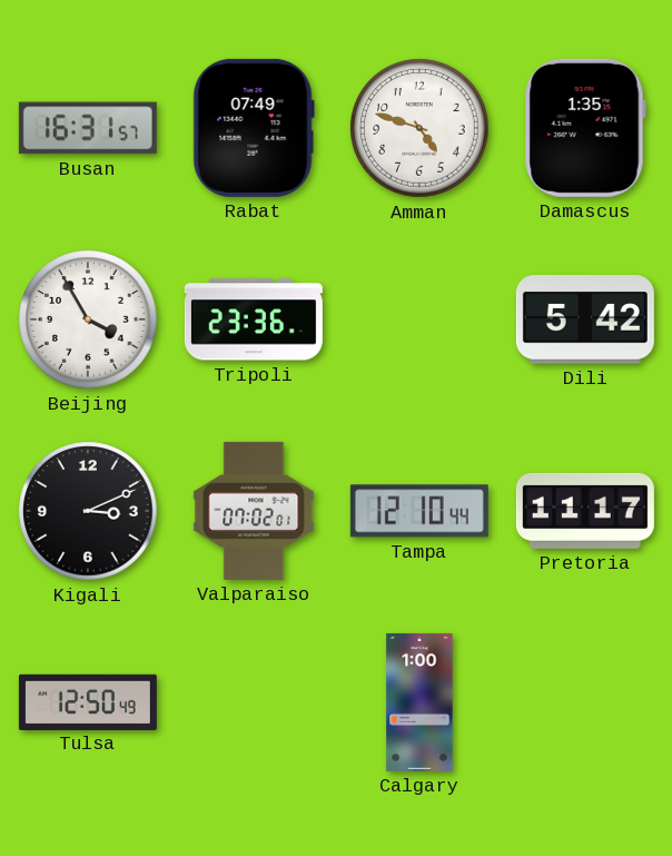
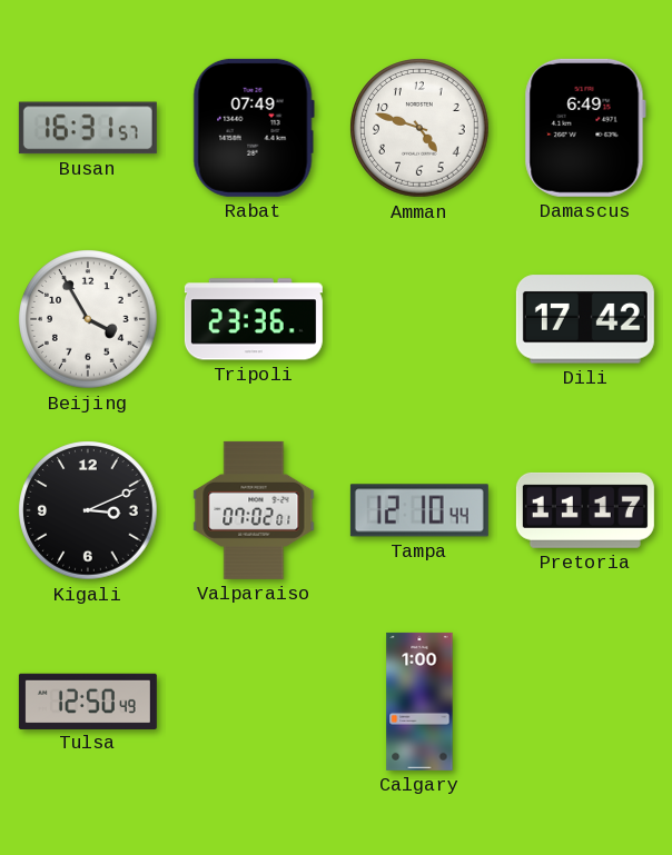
Damascus: 1:35 -> 6:49 (585, 128)
Dili: 5:42 -> 17:42 (585, 319)
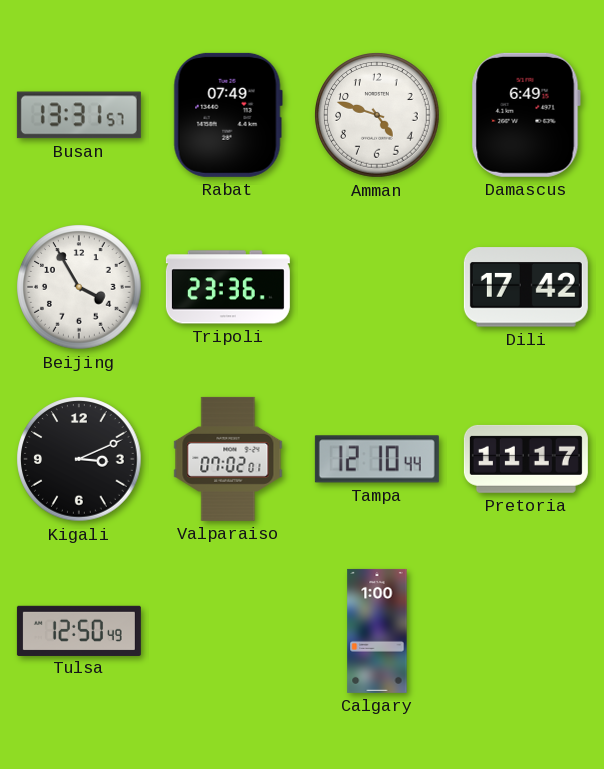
Busan: 16:31 -> 13:31 (79, 115)
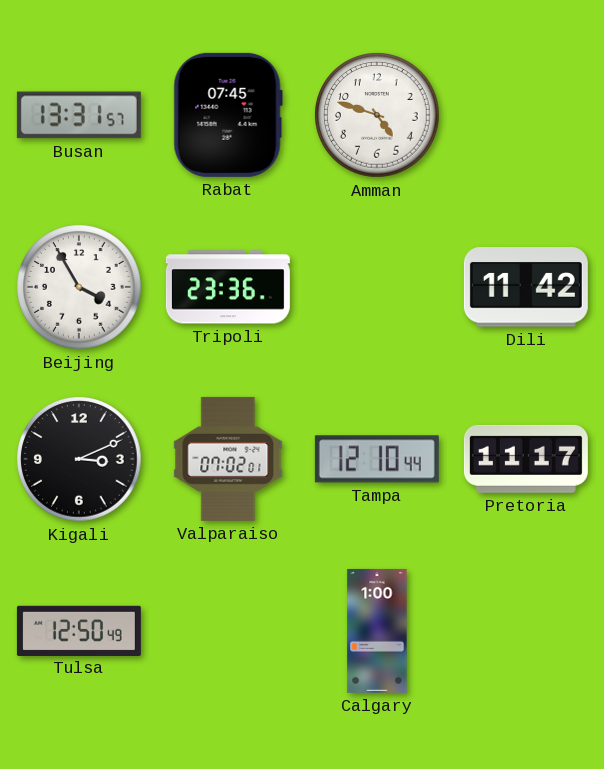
Rabat: 07:49 -> 07:45 (228, 115)
Damascus: 6:49 -> none (526, 115)
Dili: 17:42 -> 11:42 (526, 287)
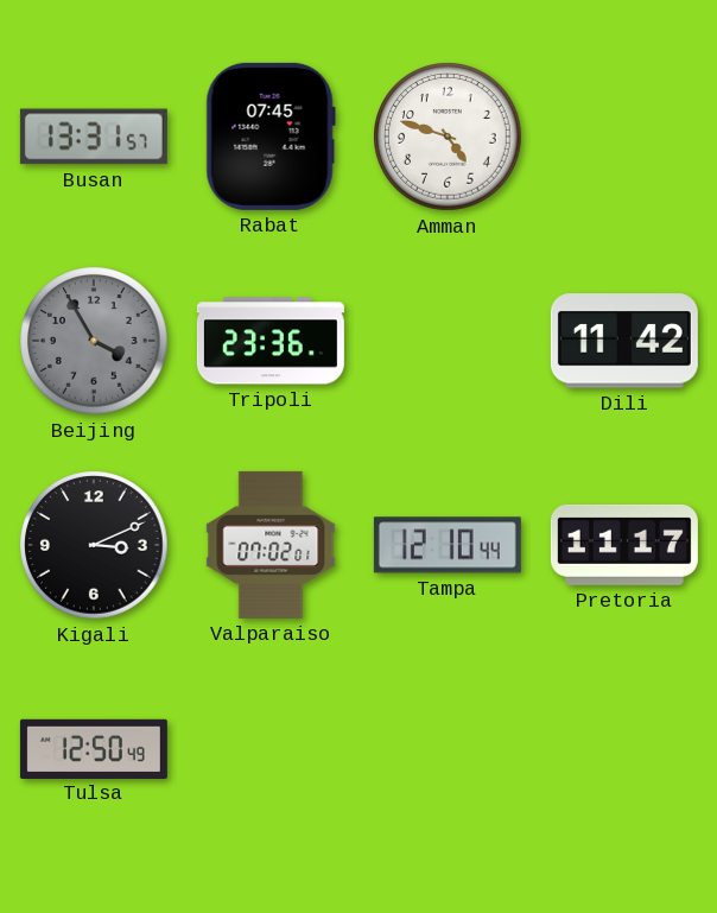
Beijing dial: white -> grey (94, 341)
Calgary: 1:00 -> none (377, 631)
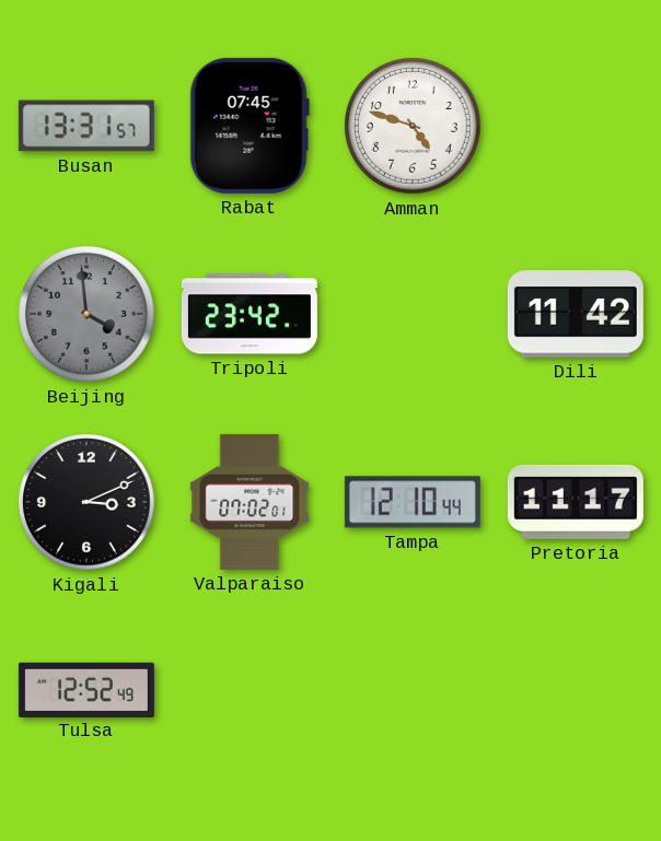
Beijing: 3:55 -> 3:59 (86, 314)
Tripoli: 23:36 -> 23:42 (250, 314)
Tulsa: 12:50 -> 12:52 (86, 689)
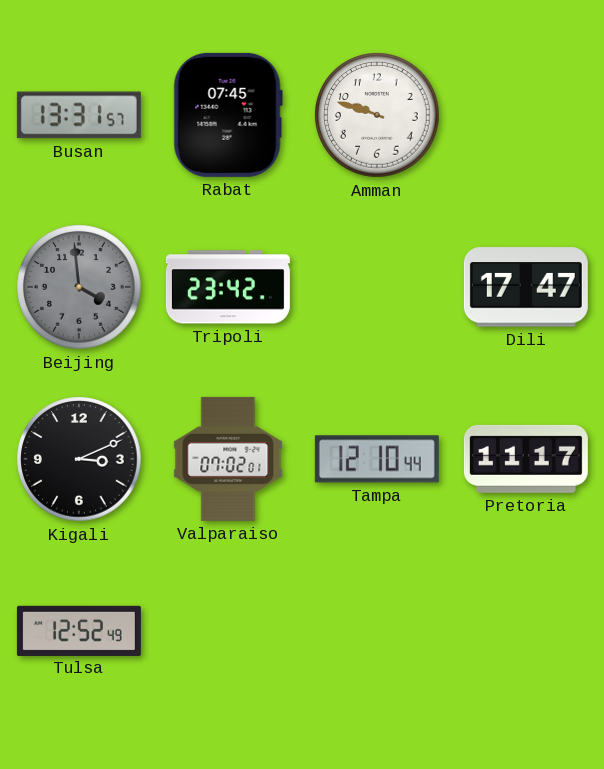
Amman: 4:48 -> 9:48 (377, 115)
Dili: 11:42 -> 17:47 (526, 287)
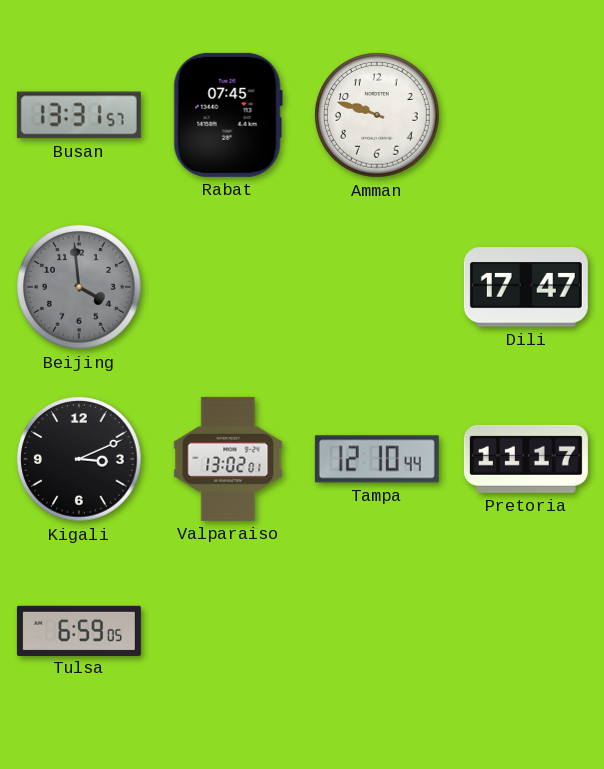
Tripoli: 23:42 -> none (228, 287)
Valparaiso: 07:02 -> 13:02 (228, 459)
Tulsa: 12:52 -> 6:59 (79, 630)
